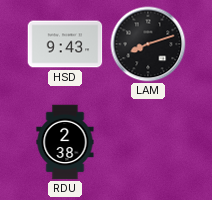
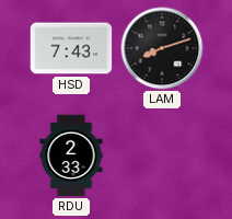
HSD: 9:43 -> 7:43 (71, 48)
RDU: 2:38 -> 2:33 (71, 155)
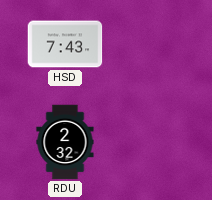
LAM: 8:12 -> none (162, 48)
RDU: 2:33 -> 2:32 (65, 142)
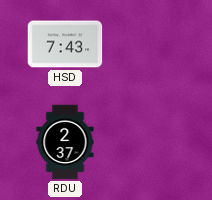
RDU: 2:32 -> 2:37 (65, 142)
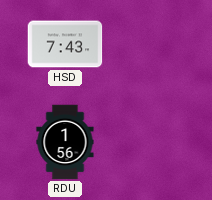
RDU: 2:37 -> 1:56 (65, 142)
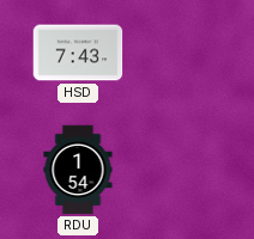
RDU: 1:56 -> 1:54 (78, 170)
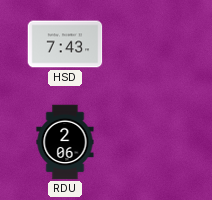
RDU: 1:54 -> 2:06 (65, 142)
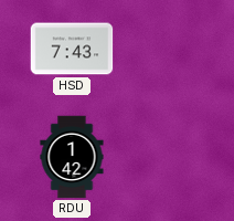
RDU: 2:06 -> 1:42 (72, 157)
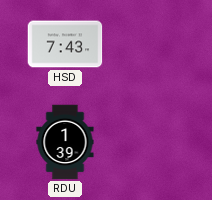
RDU: 1:42 -> 1:39 (65, 142)
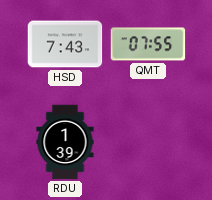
QMT: none -> 07:55 (148, 44)
